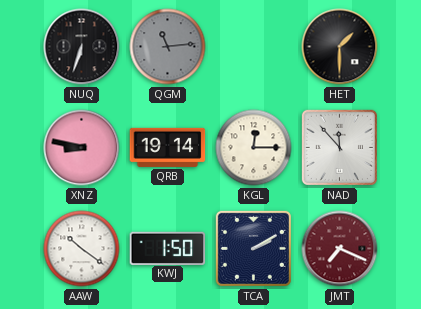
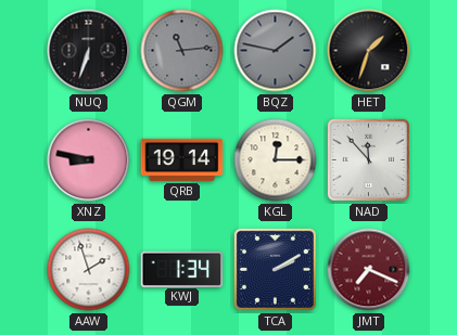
BQZ: none -> 1:47 (276, 51)
HET: 1:30 -> 1:33 (369, 51)
AAW: 10:21 -> 1:57 (89, 270)
KWJ: 1:50 -> 1:34 (182, 269)
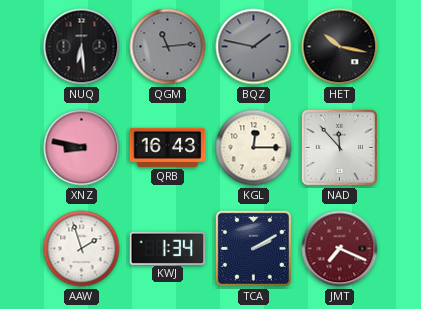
NUQ: 6:33 -> 6:29 (82, 47)
HET: 1:33 -> 10:17 (340, 47)
QRB: 19:14 -> 16:43 (168, 147)
